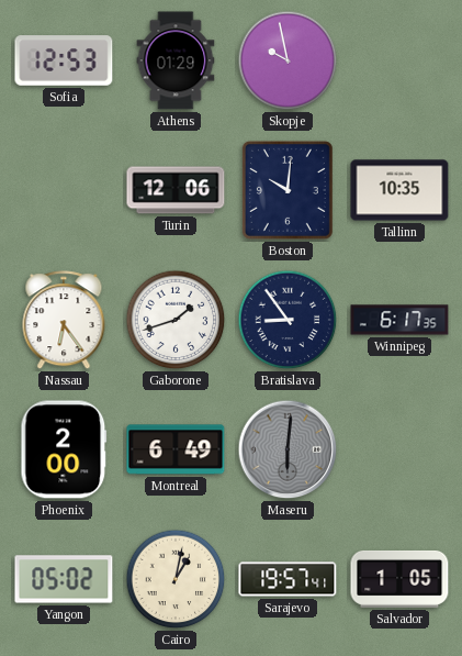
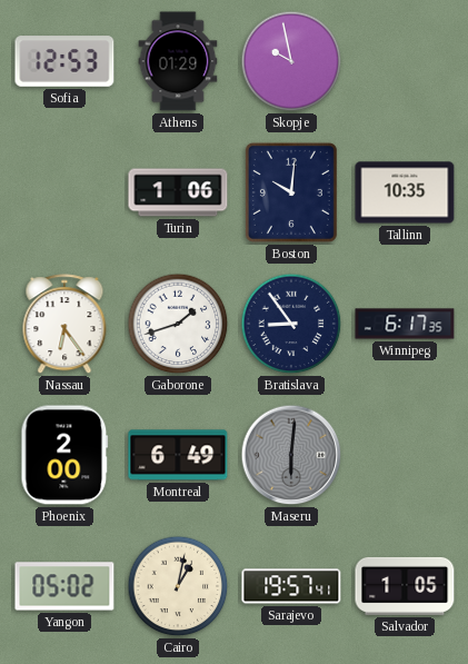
Turin: 12:06 -> 1:06 (178, 192)
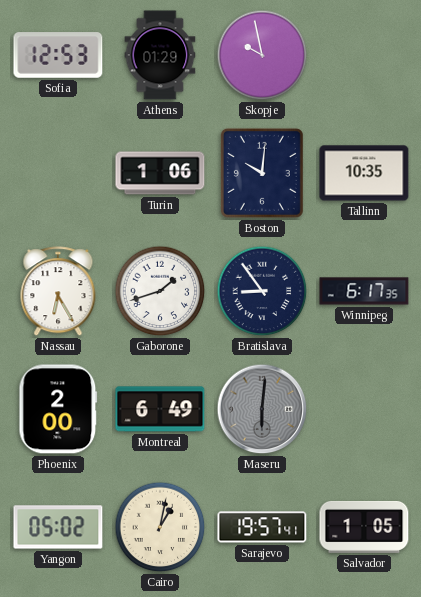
Nassau: 6:24 -> 6:25 (58, 292)
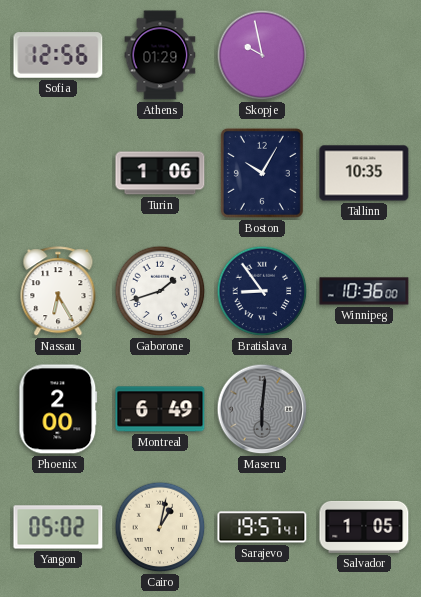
Sofia: 12:53 -> 12:56 (58, 55)
Boston: 10:01 -> 10:05 (262, 173)
Winnipeg: 6:17 -> 10:36 (364, 291)
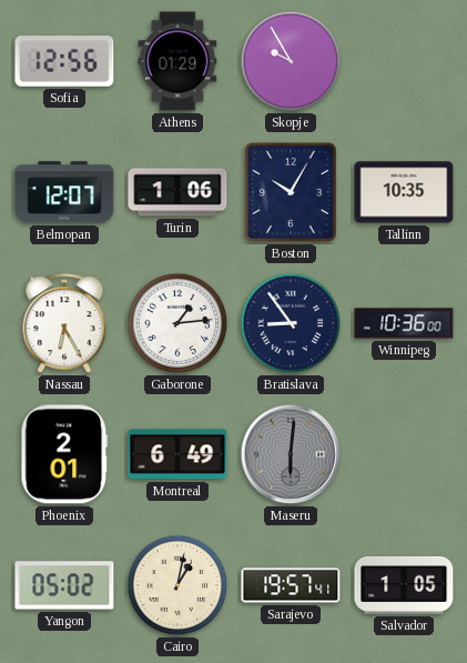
Skopje: 9:58 -> 9:55 (291, 61)
Belmopan: none -> 12:07 (64, 192)
Gaborone: 1:42 -> 1:14 (177, 323)
Phoenix: 2:00 -> 2:01 (64, 454)
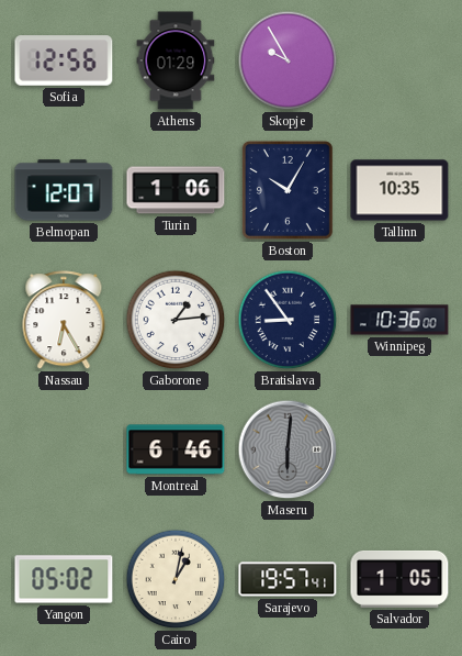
Phoenix: 2:01 -> none (64, 454)
Montreal: 6:49 -> 6:46 (176, 449)
